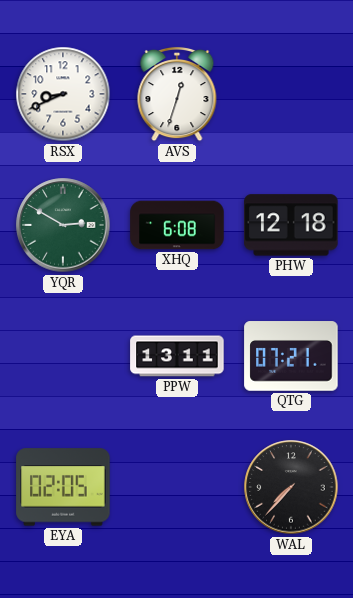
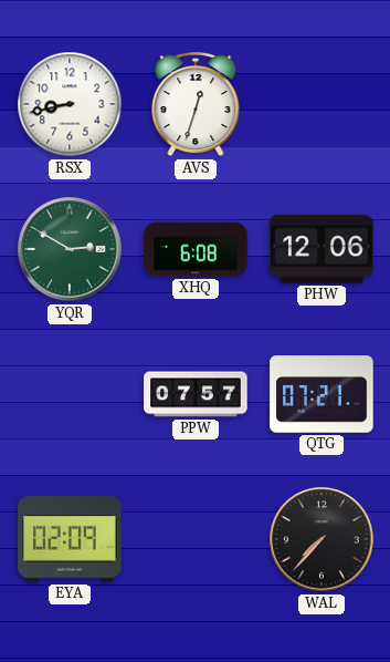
RSX: 8:41 -> 8:43 (70, 104)
PHW: 12:18 -> 12:06 (322, 249)
PPW: 13:11 -> 07:57 (196, 394)
EYA: 02:05 -> 02:09 (70, 539)
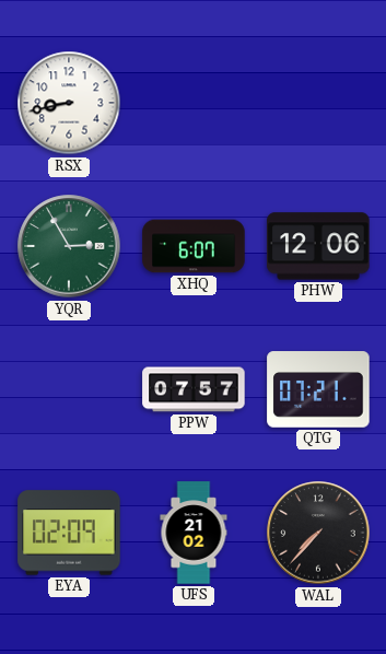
AVS: 12:33 -> none (196, 104)
YQR: 2:50 -> 2:55 (69, 246)
XHQ: 6:08 -> 6:07 (194, 246)
UFS: none -> 21:02 (194, 533)
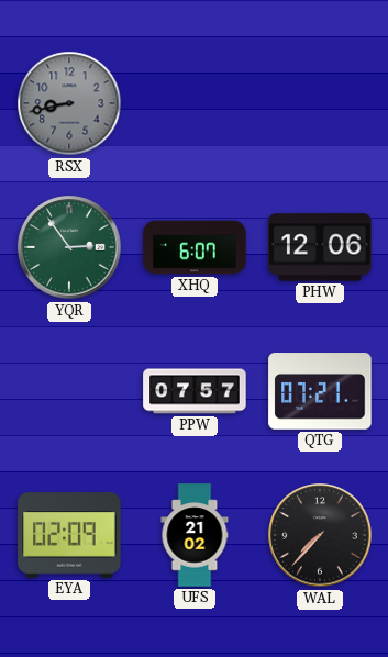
RSX dial: white -> grey (69, 103)
YQR: 2:55 -> 2:54 (69, 247)
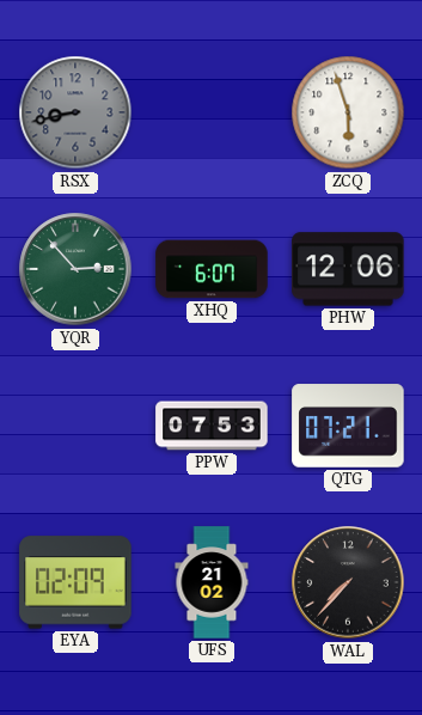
ZCQ: none -> 5:57 (348, 112)
YQR: 2:54 -> 2:53 (75, 269)
PPW: 07:57 -> 07:53 (212, 426)
